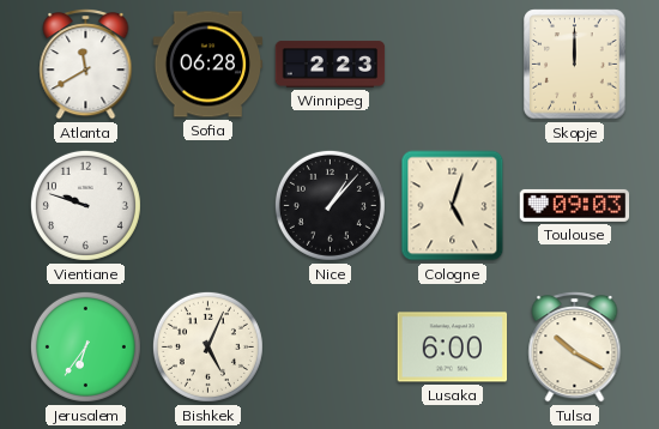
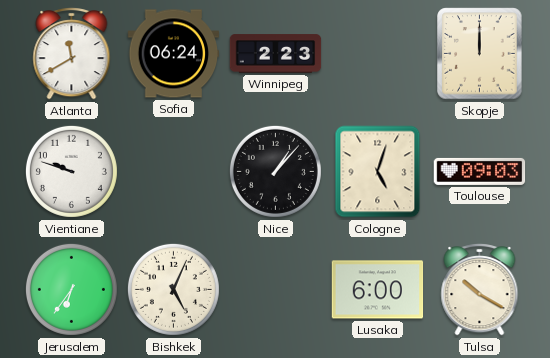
Sofia: 06:28 -> 06:24 (174, 54)
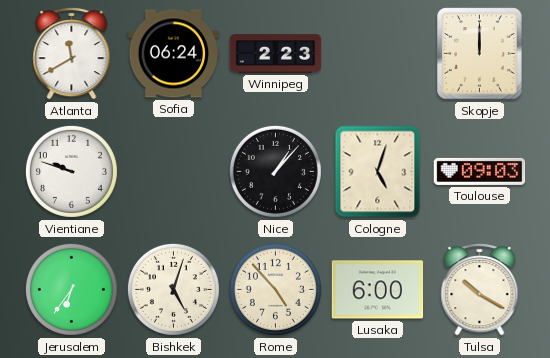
Bishkek: 5:04 -> 5:03 (173, 289)
Rome: none -> 4:53 (275, 289)
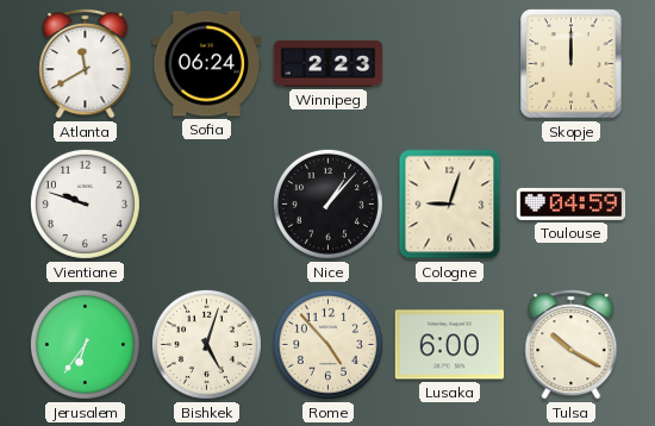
Cologne: 5:03 -> 9:03 (450, 205)
Toulouse: 09:03 -> 04:59 (572, 203)
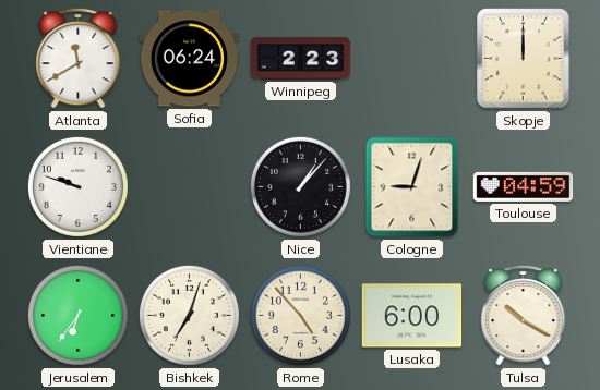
Bishkek: 5:03 -> 7:03 (189, 315)
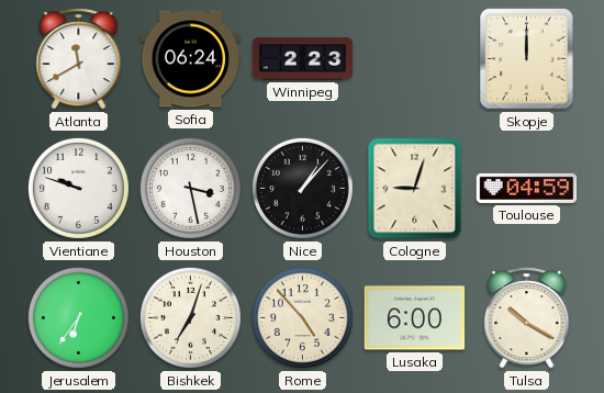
Houston: none -> 3:28 (190, 188)
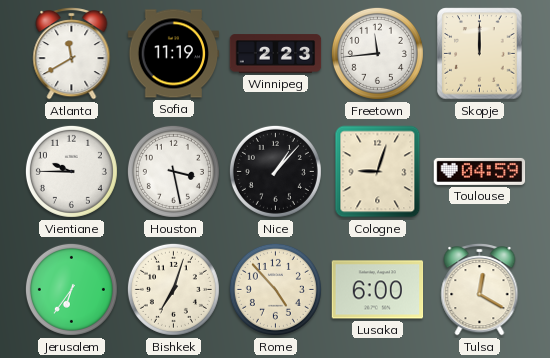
Sofia: 06:24 -> 11:19 (174, 54)
Freetown: none -> 11:44 (377, 53)
Vientiane: 9:48 -> 9:45 (71, 171)
Tulsa: 10:20 -> 12:20 (480, 290)
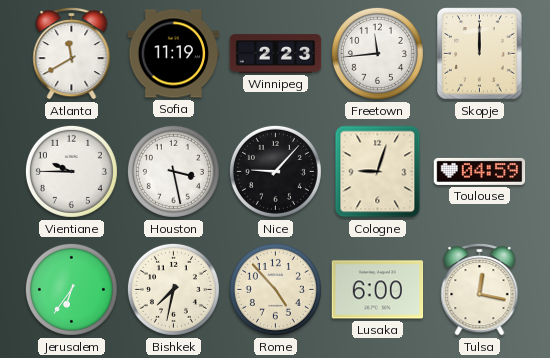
Nice: 1:07 -> 9:07 (275, 171)
Bishkek: 7:03 -> 7:32 (173, 289)
Tulsa: 12:20 -> 12:17 (480, 290)
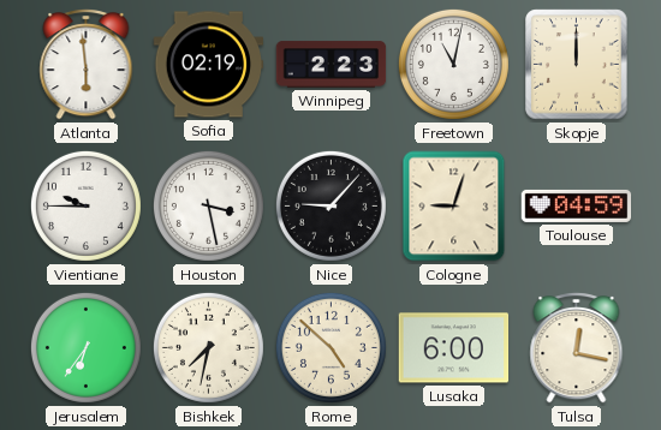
Atlanta: 11:40 -> 5:59 (87, 65)
Sofia: 11:19 -> 02:19 (209, 65)
Freetown: 11:44 -> 11:02 (453, 64)
Rome: 4:53 -> 4:52 (330, 347)
